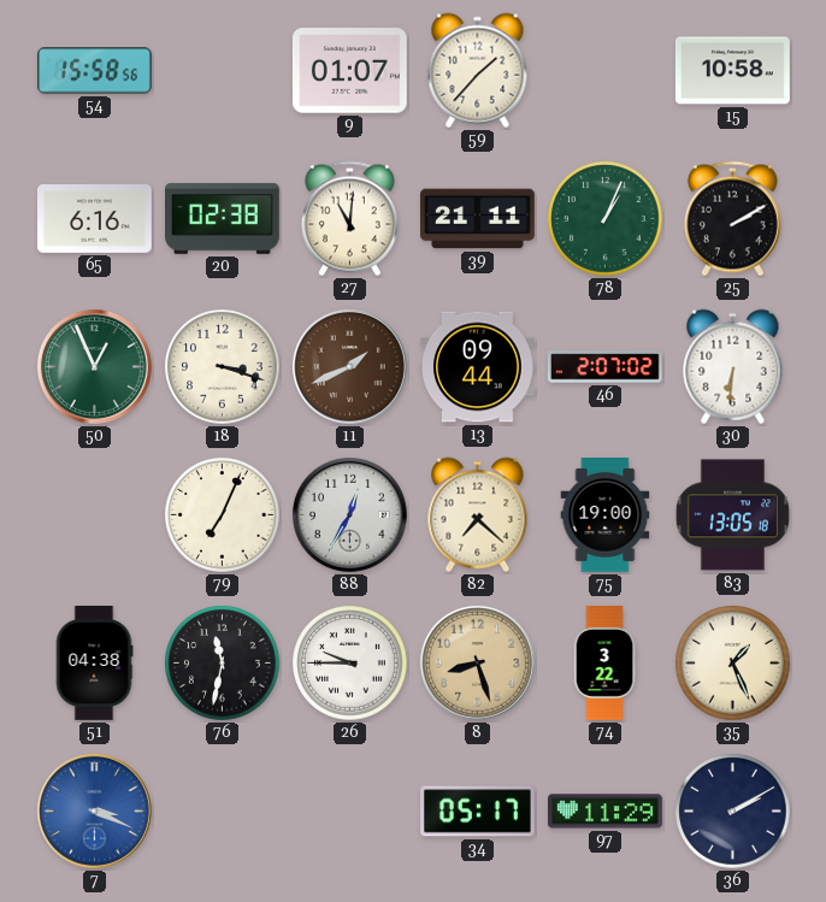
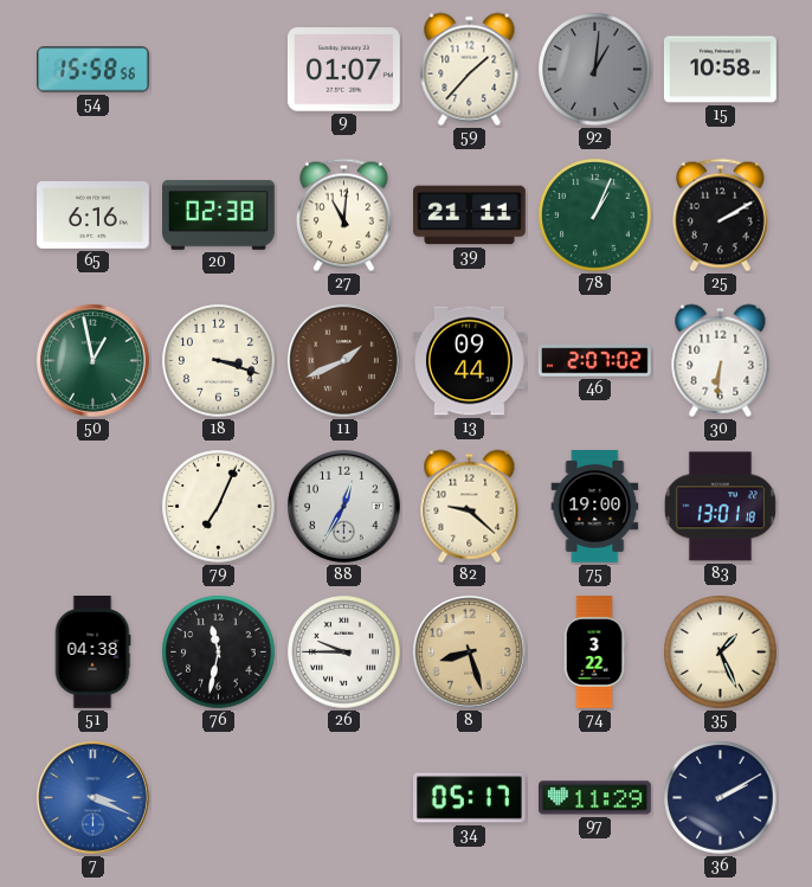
92: none -> 1:01 (595, 70)
50: 12:56 -> 12:58 (92, 360)
82: 7:22 -> 9:22 (470, 507)
83: 13:05 -> 13:01 (720, 507)
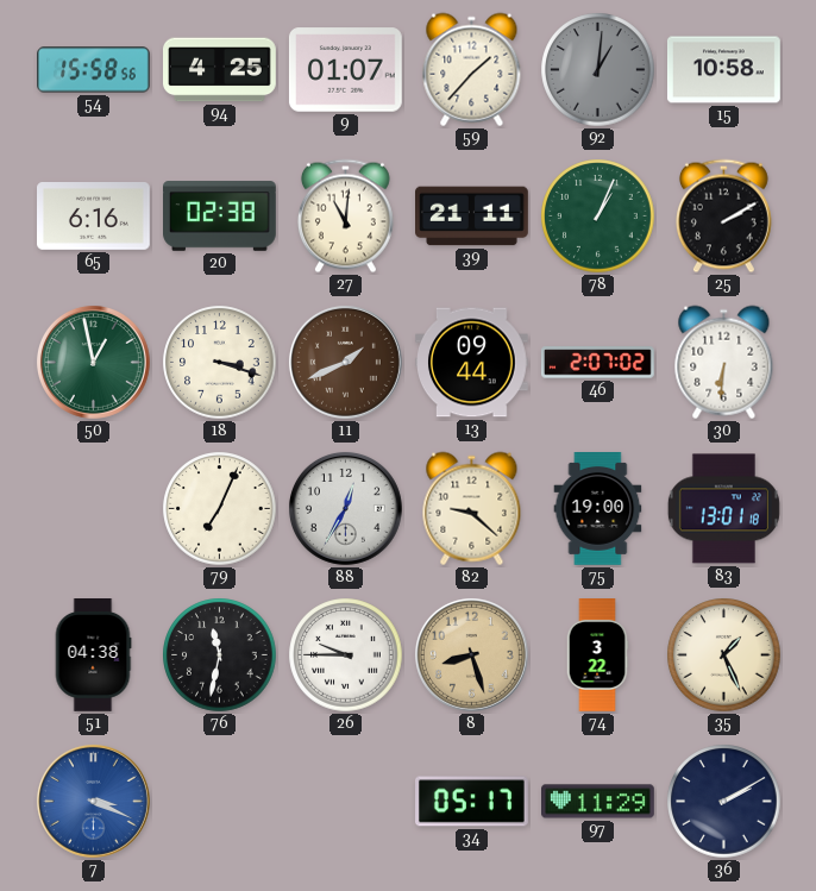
94: none -> 4:25 (220, 70)
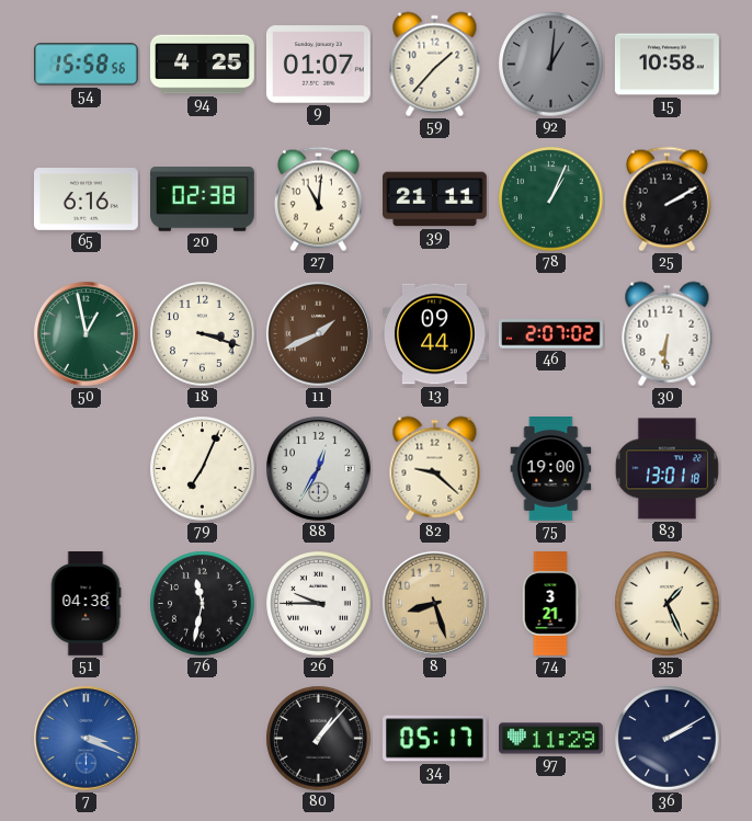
74: 3:22 -> 3:21 (550, 604)
80: none -> 1:07 (319, 739)
